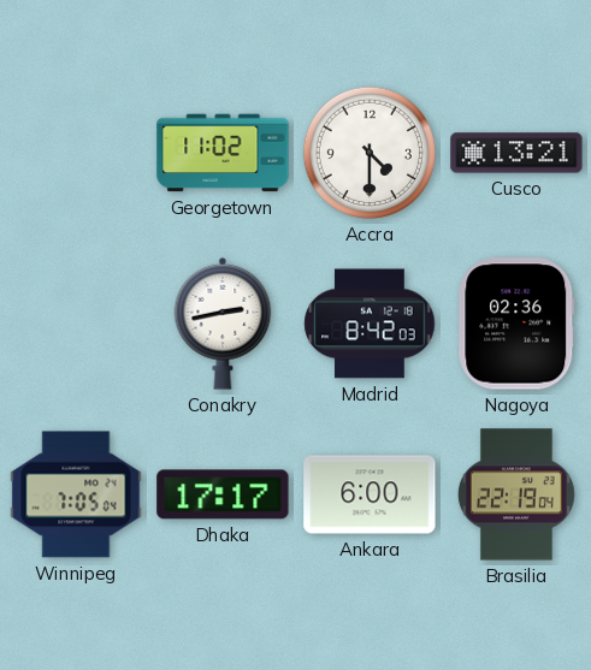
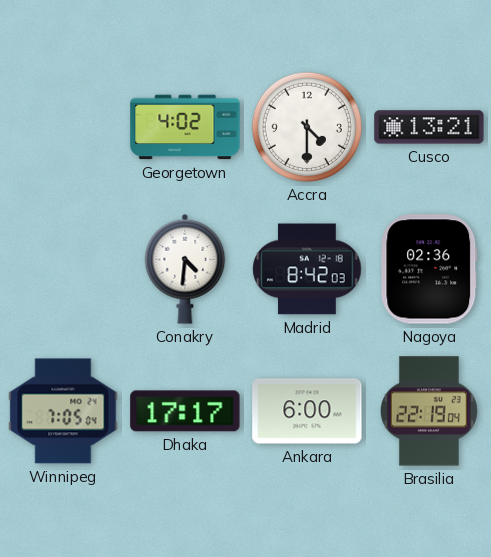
Georgetown: 11:02 -> 4:02 (185, 127)
Conakry: 2:43 -> 4:31 (185, 269)
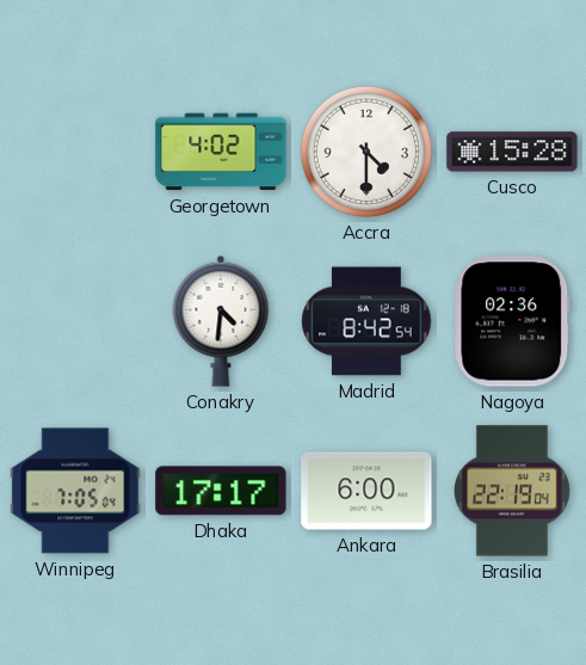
Cusco: 13:21 -> 15:28 (512, 152)
Madrid: 8:42:03 -> 8:42:54 (366, 321)
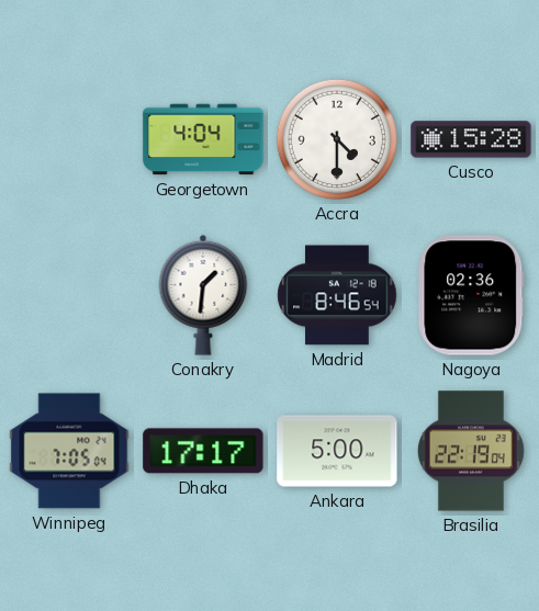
Georgetown: 4:02 -> 4:04 (203, 139)
Conakry: 4:31 -> 1:31 (203, 295)
Madrid: 8:42 -> 8:46 (337, 295)
Ankara: 6:00 -> 5:00 (337, 451)
